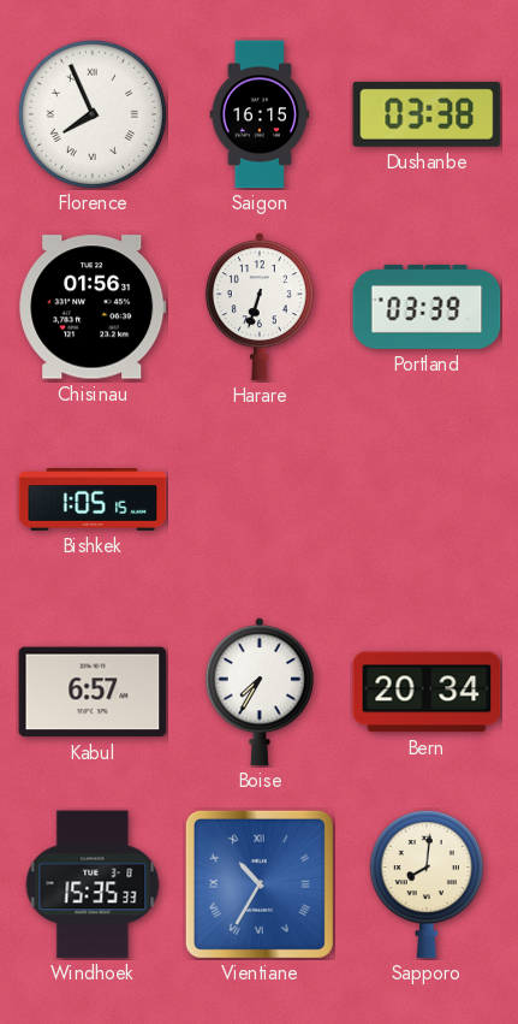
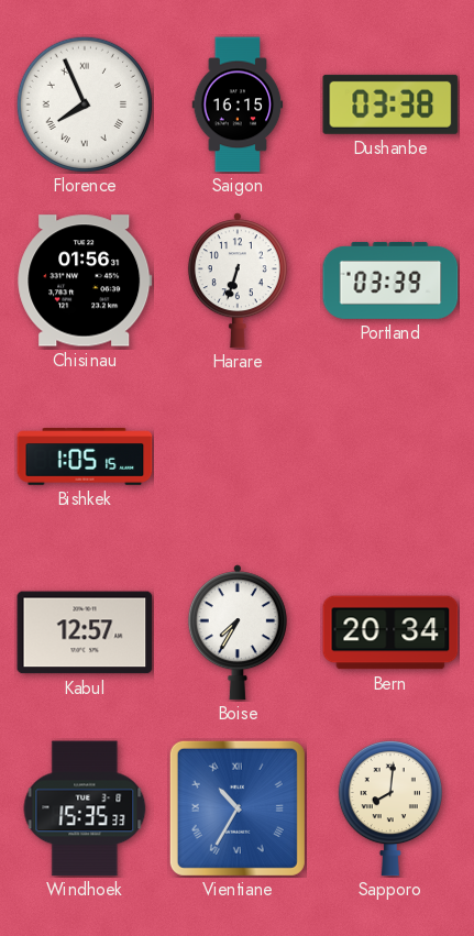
Kabul: 6:57 -> 12:57 (85, 632)
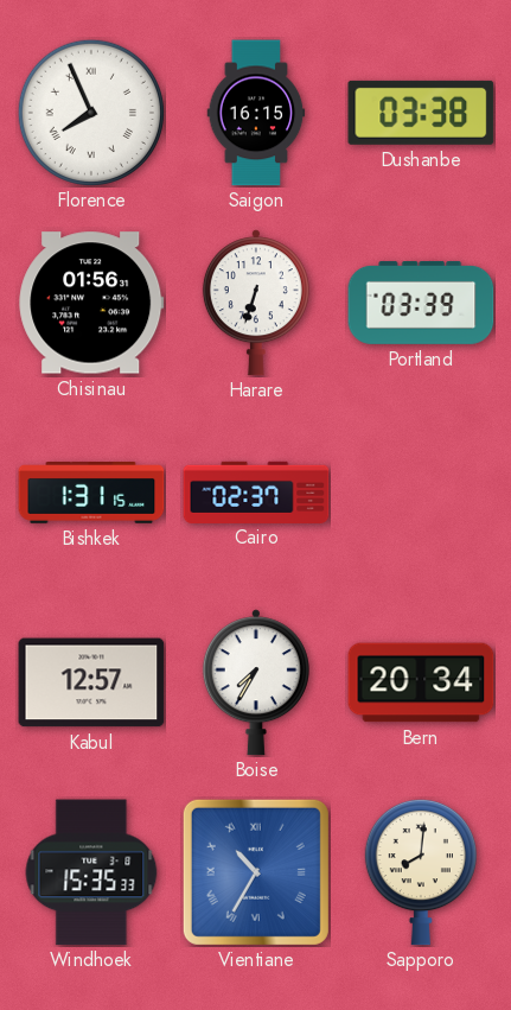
Bishkek: 1:05 -> 1:31 (91, 493)
Cairo: none -> 02:37 (256, 491)
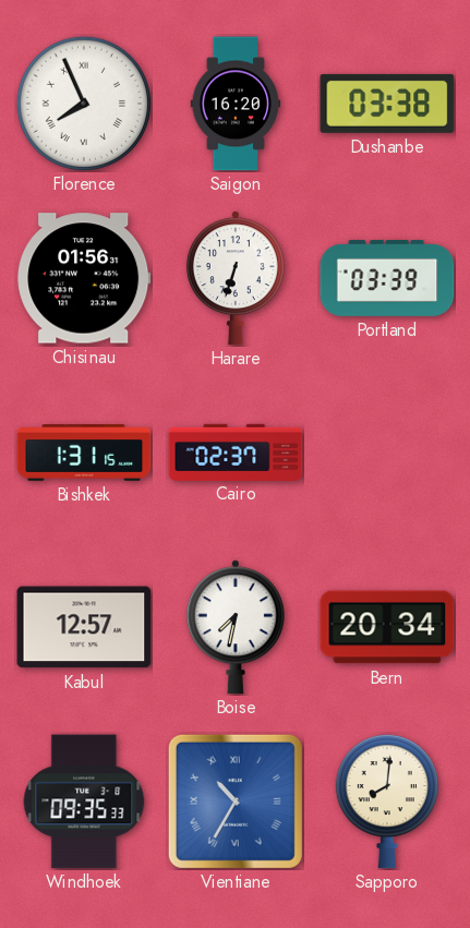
Saigon: 16:15 -> 16:20 (236, 104)
Boise: 7:35 -> 7:32 (236, 627)
Windhoek: 15:35 -> 09:35 (84, 802)
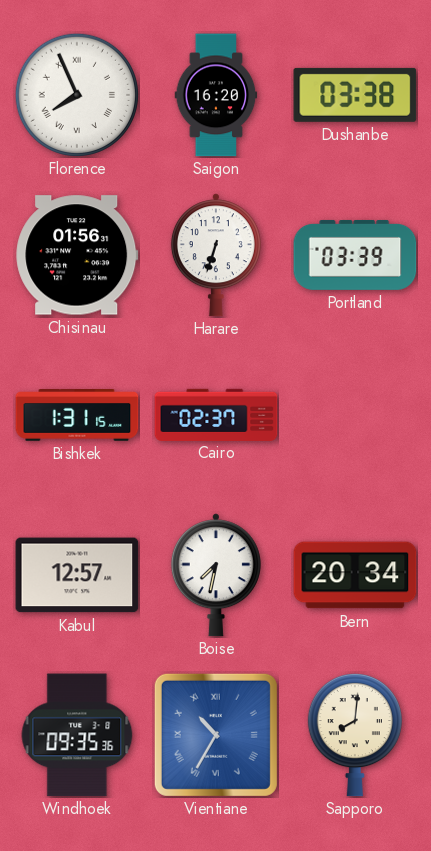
Windhoek: 09:35:33 -> 09:35:36 (77, 735)
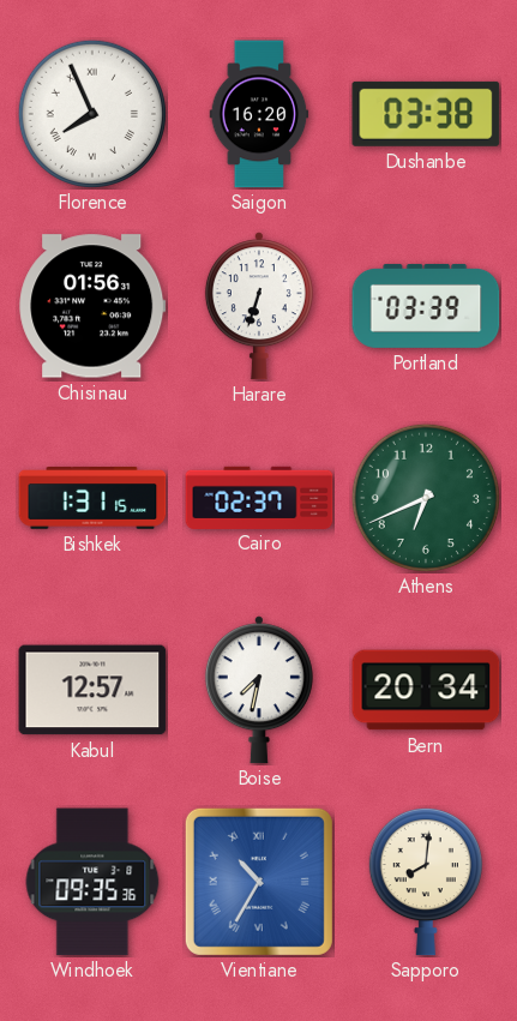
Athens: none -> 6:41 (426, 498)
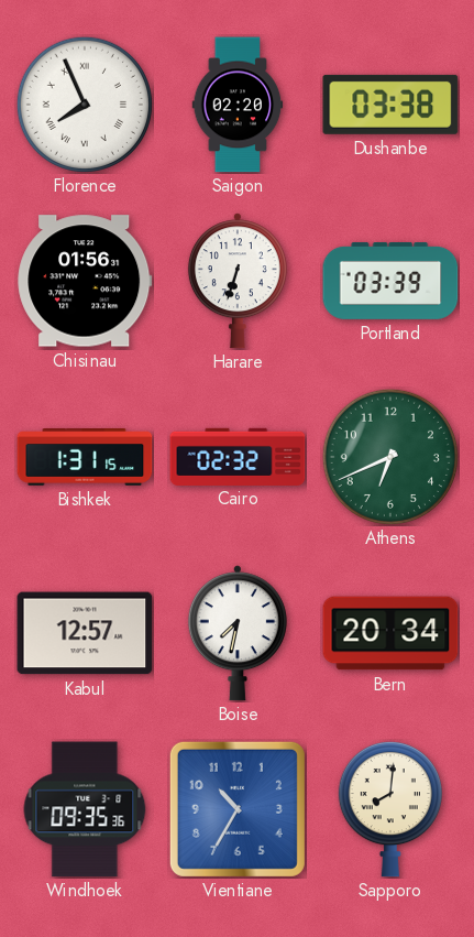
Saigon: 16:20 -> 02:20 (238, 105)
Cairo: 02:37 -> 02:32 (238, 456)
Vientiane numerals: Roman -> Arabic (238, 809)
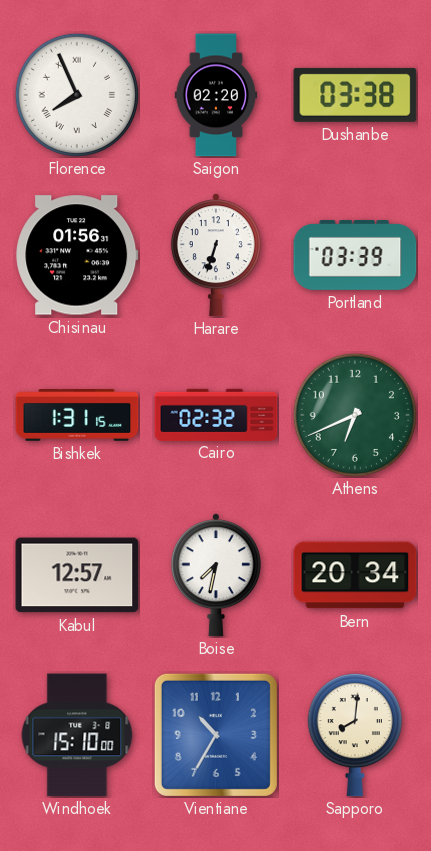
Windhoek: 09:35 -> 15:10 (77, 735)
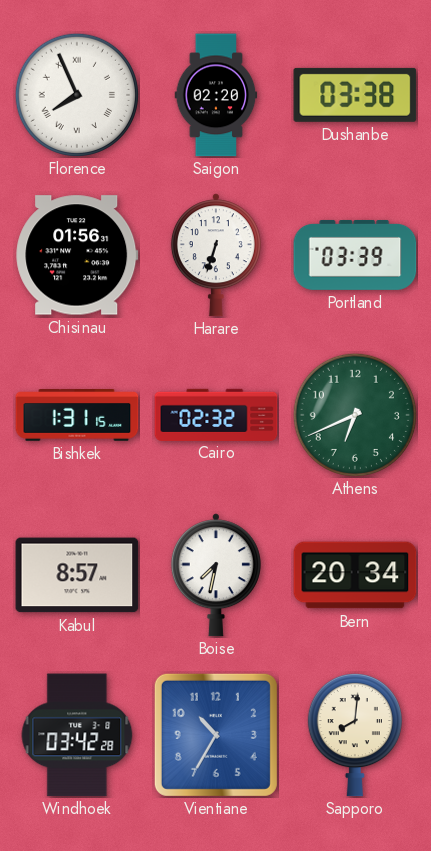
Kabul: 12:57 -> 8:57 (77, 575)
Windhoek: 15:10 -> 03:42 (77, 735)
